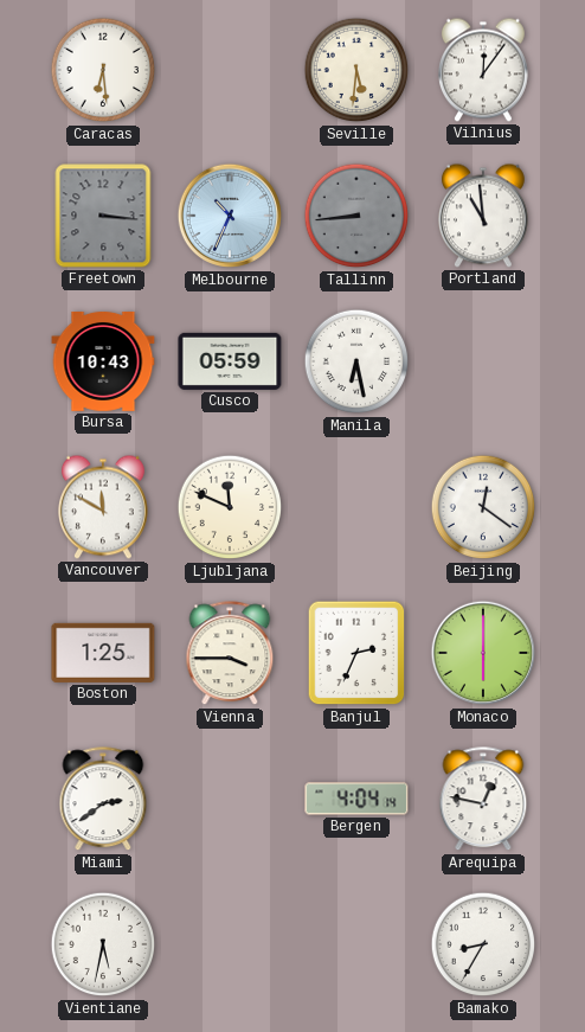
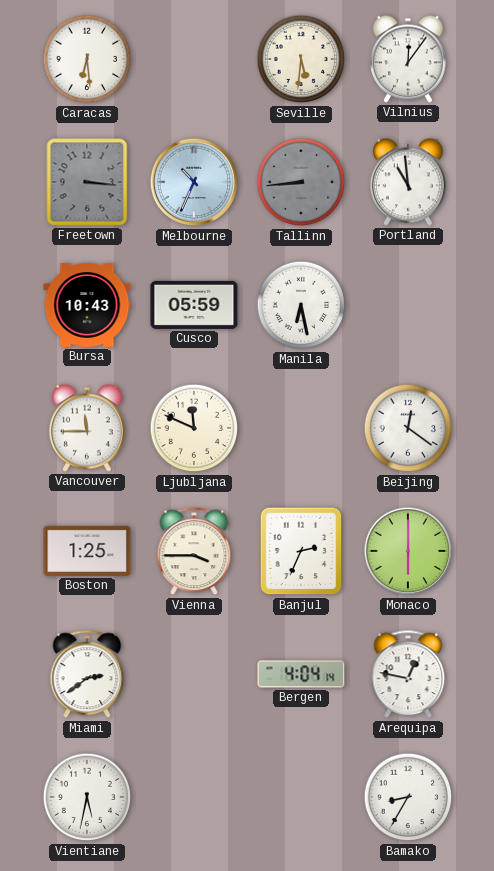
Vancouver: 11:50 -> 11:45 (87, 428)
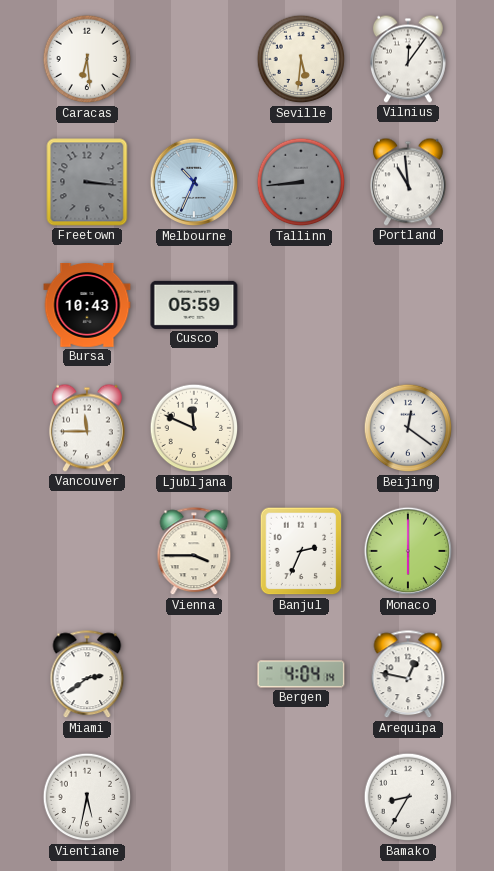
Manila: 6:28 -> none (301, 305)
Boston: 1:25 -> none (87, 551)
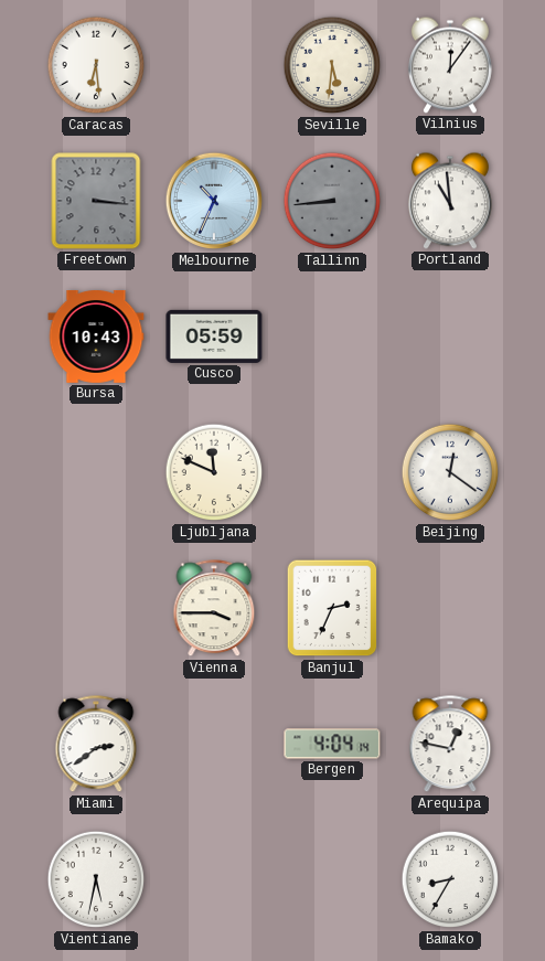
Vancouver: 11:45 -> none (87, 428)
Monaco: 6:00 -> none (408, 551)
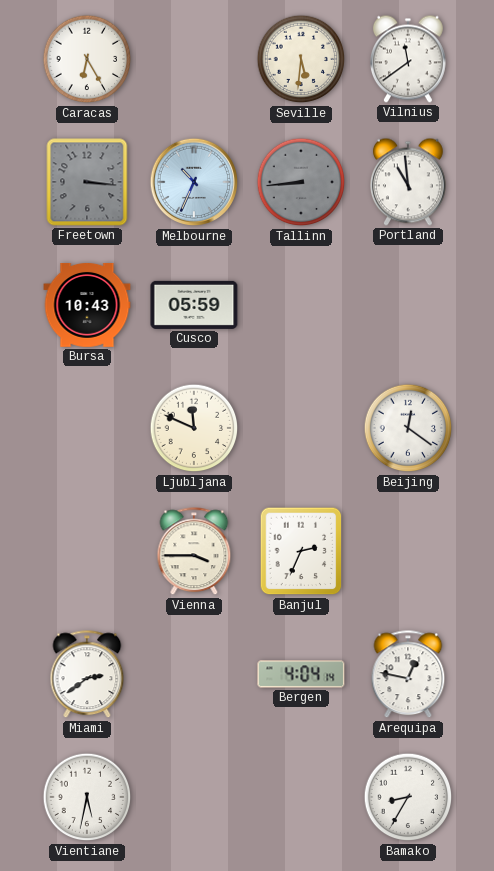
Caracas: 6:29 -> 6:25 (87, 59)
Vilnius: 12:06 -> 11:39 (408, 59)
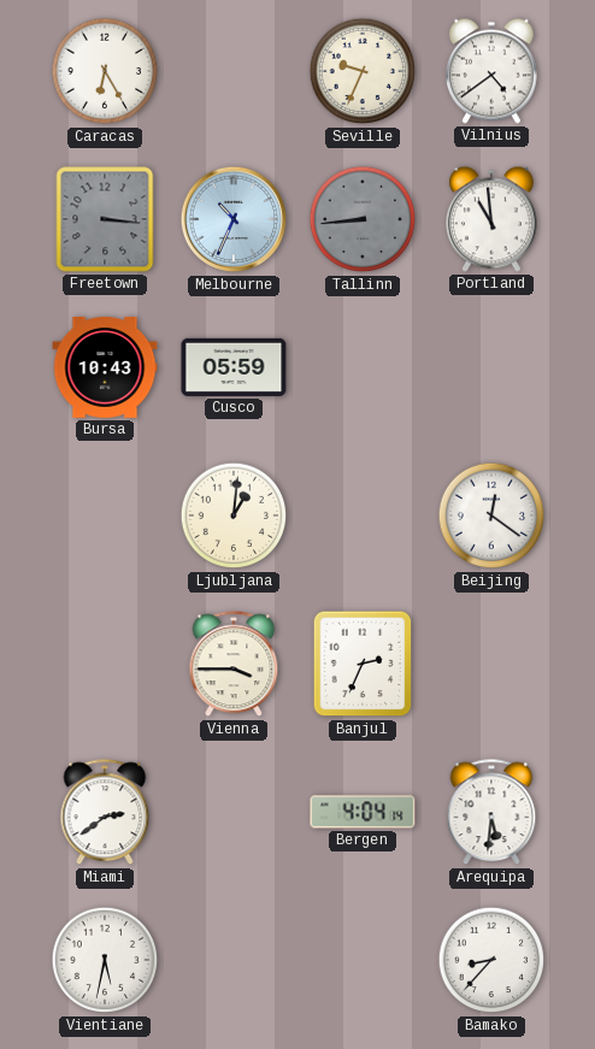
Seville: 5:31 -> 9:34 (363, 71)
Vilnius: 11:39 -> 4:39 (491, 71)
Ljubljana: 11:49 -> 1:01 (234, 515)
Arequipa: 12:47 -> 5:31 (491, 813)
Bamako: 8:35 -> 8:37 (491, 960)
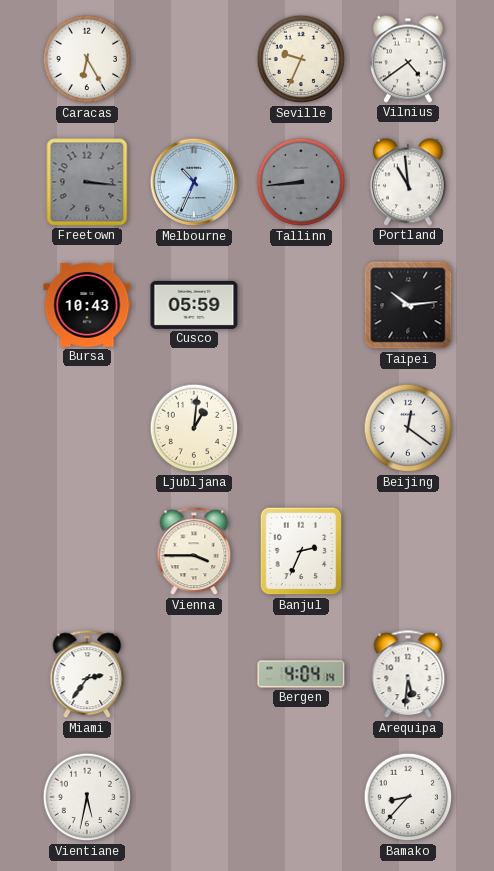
Taipei: none -> 10:14 (408, 305)
Miami: 2:39 -> 2:36 (87, 675)
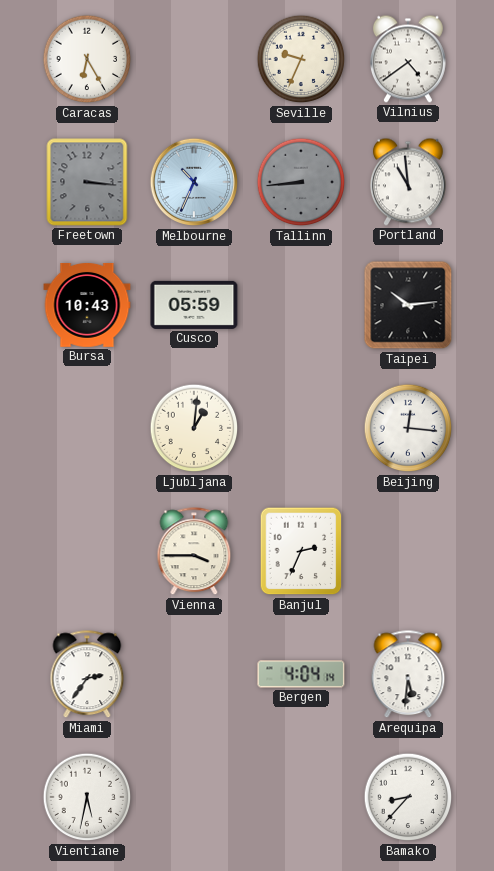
Beijing: 12:21 -> 12:16 (408, 428)
